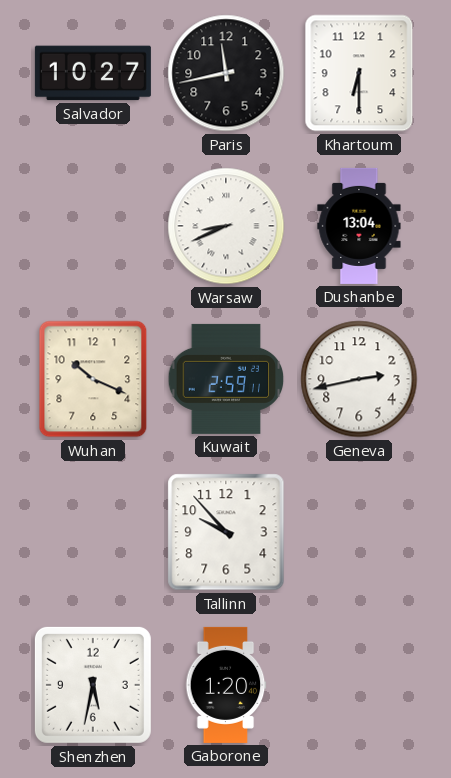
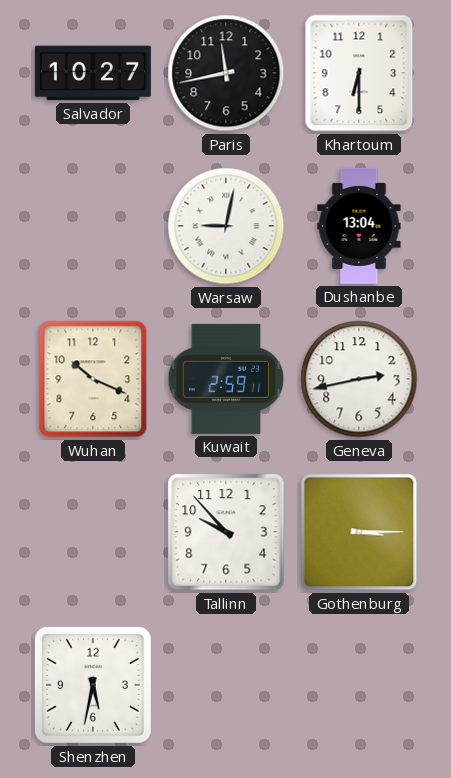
Warsaw: 8:41 -> 9:02 (226, 226)
Gothenburg: none -> 3:15 (359, 532)
Gaborone: 1:20 -> none (226, 685)
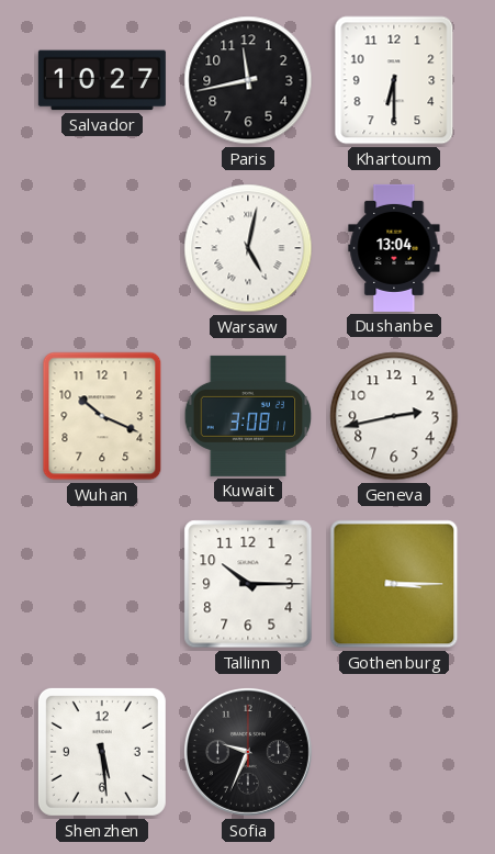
Warsaw: 9:02 -> 5:02 (248, 248)
Kuwait: 2:59 -> 3:08 (248, 416)
Tallinn: 9:53 -> 10:15 (248, 584)
Shenzhen: 5:32 -> 5:29 (102, 752)
Sofia: none -> 9:34 (248, 752)
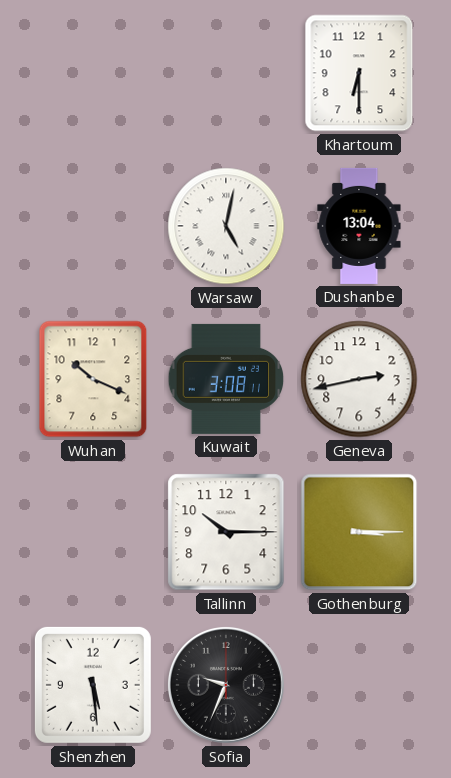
Salvador: 10:27 -> none (102, 80)
Paris: 11:43 -> none (248, 80)
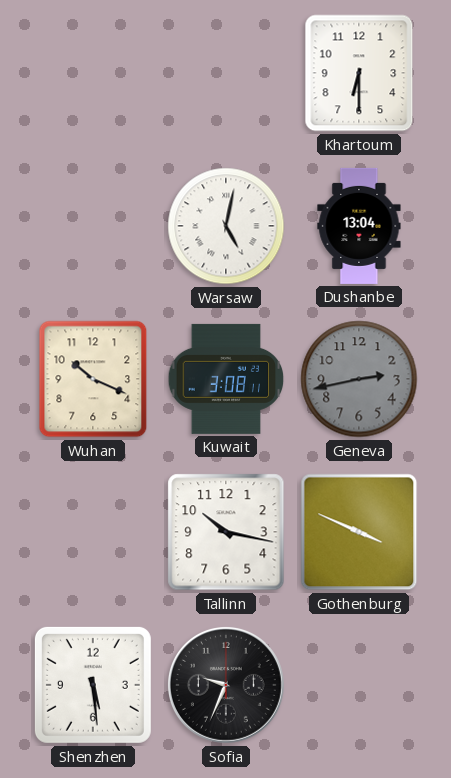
Geneva dial: white -> grey (359, 379)
Tallinn: 10:15 -> 10:17 (226, 532)
Gothenburg: 3:15 -> 3:49 (359, 532)
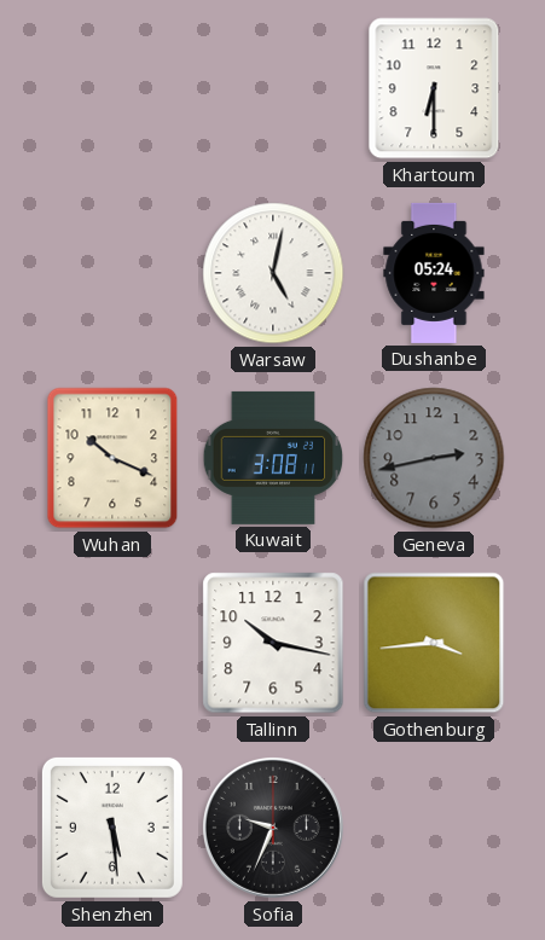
Dushanbe: 13:04 -> 05:24 (434, 273)
Gothenburg: 3:49 -> 3:44 (434, 643)
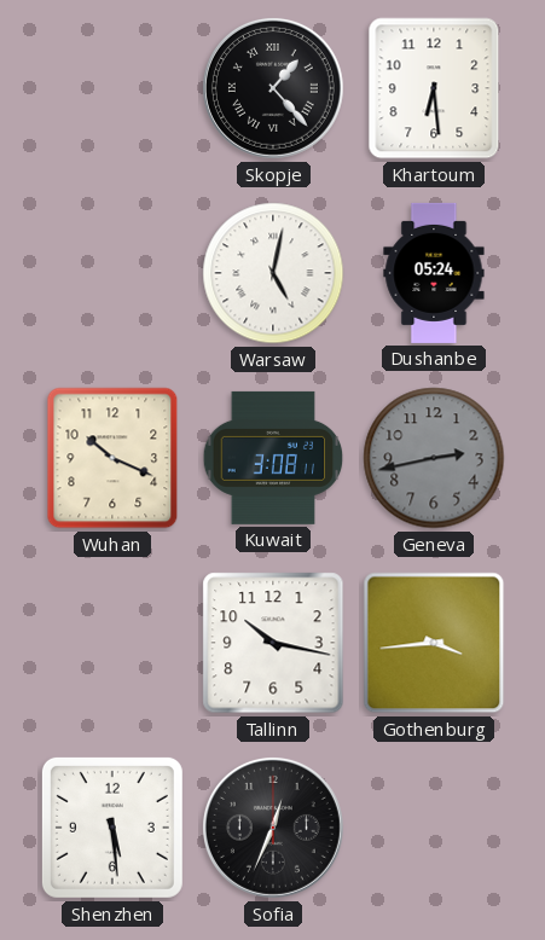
Skopje: none -> 1:23 (273, 88)
Khartoum: 6:30 -> 6:29 (434, 88)
Sofia: 9:34 -> 12:34 (273, 828)
